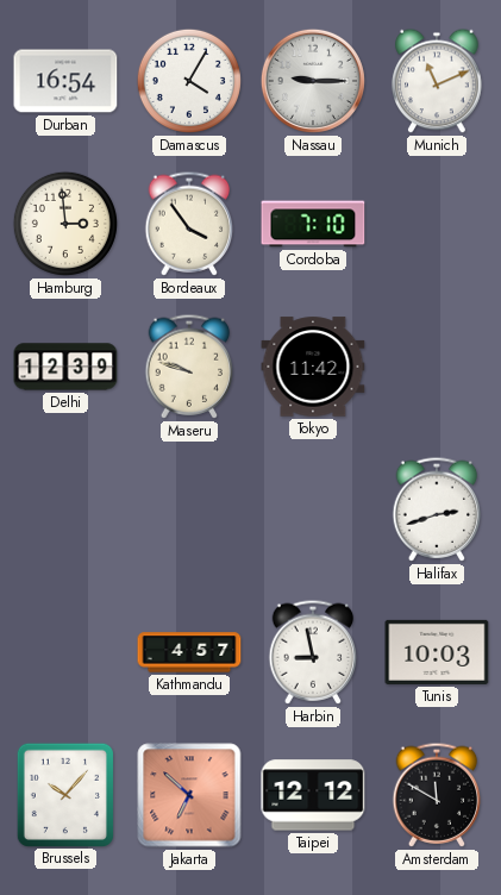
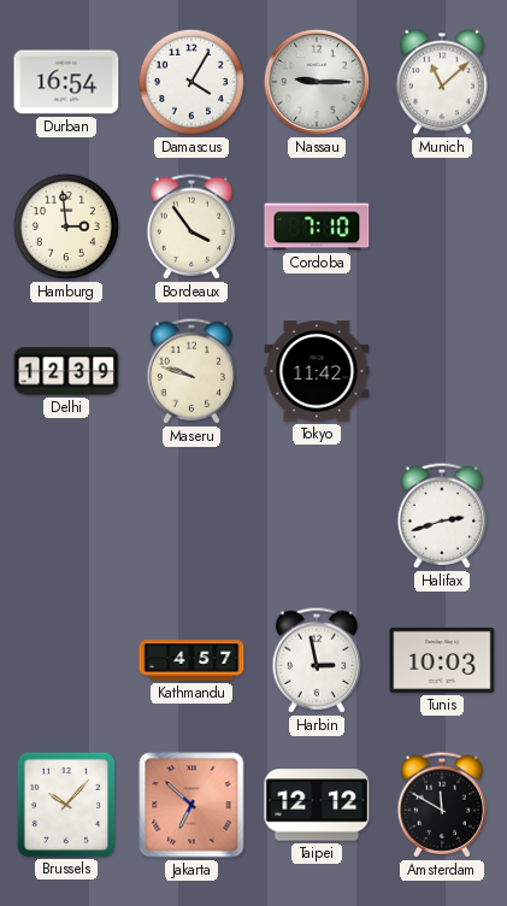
Munich: 11:11 -> 11:08 (442, 82)
Harbin: 8:58 -> 2:58 (317, 660)
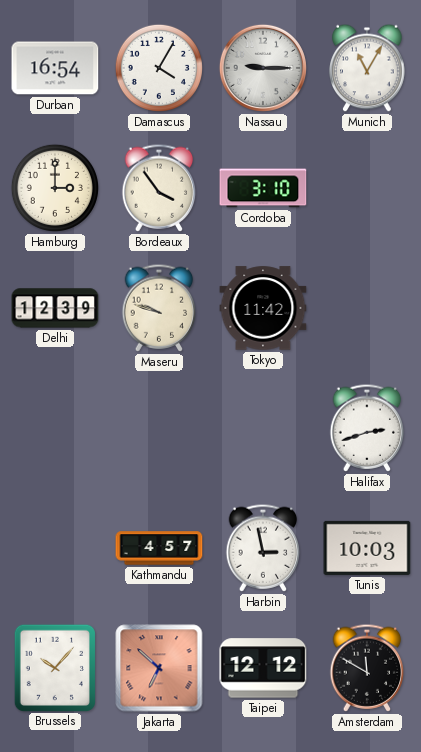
Munich: 11:08 -> 11:05 (367, 68)
Hamburg: 2:59 -> 3:00 (55, 188)
Cordoba: 7:10 -> 3:10 (263, 188)
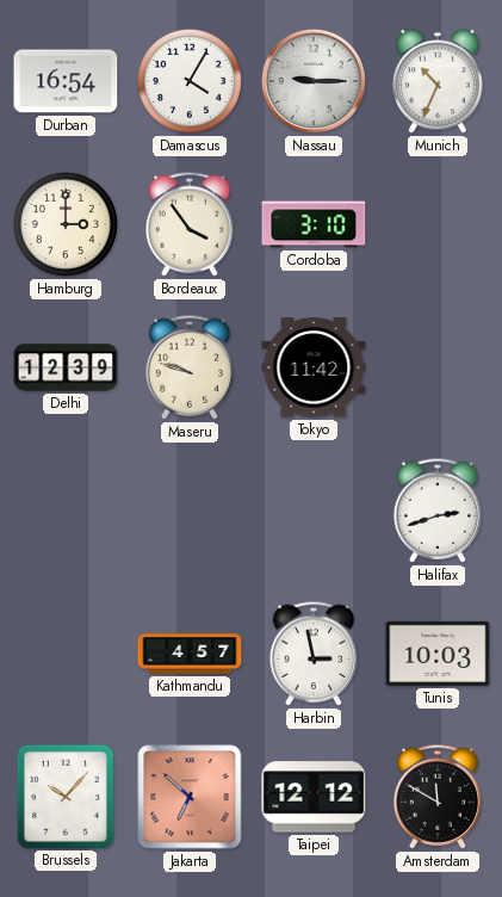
Munich: 11:05 -> 10:34 (438, 81)
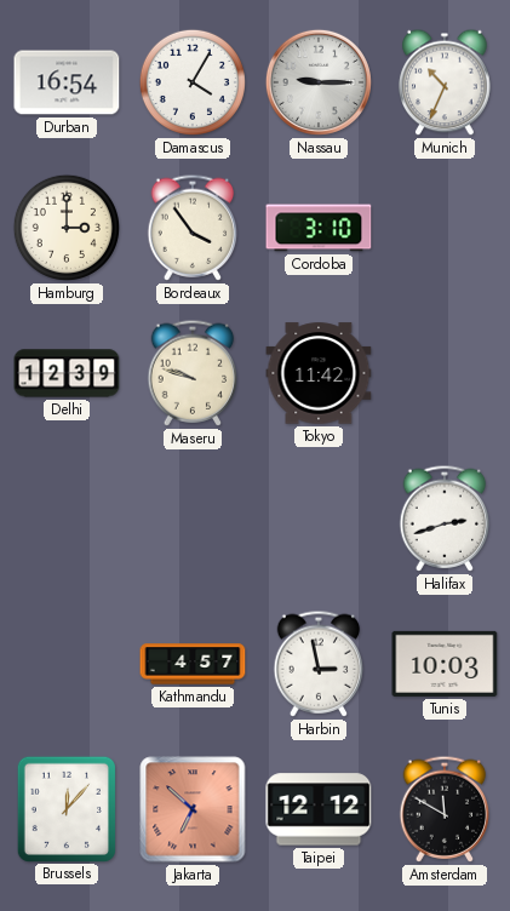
Brussels: 10:07 -> 12:07 (67, 808)
